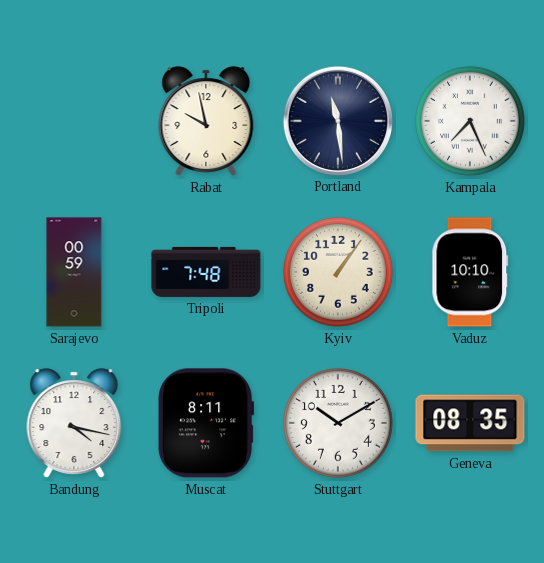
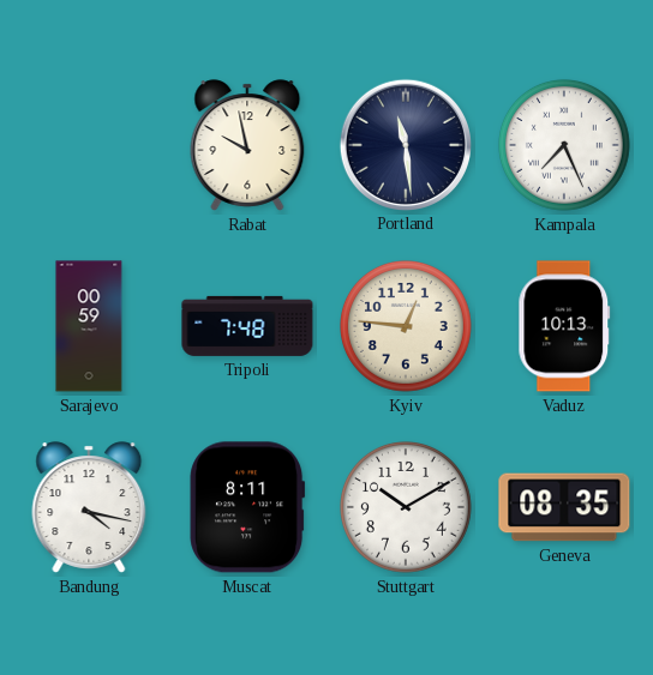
Kyiv: 1:06 -> 12:46 (407, 327)
Vaduz: 10:10 -> 10:13 (564, 326)
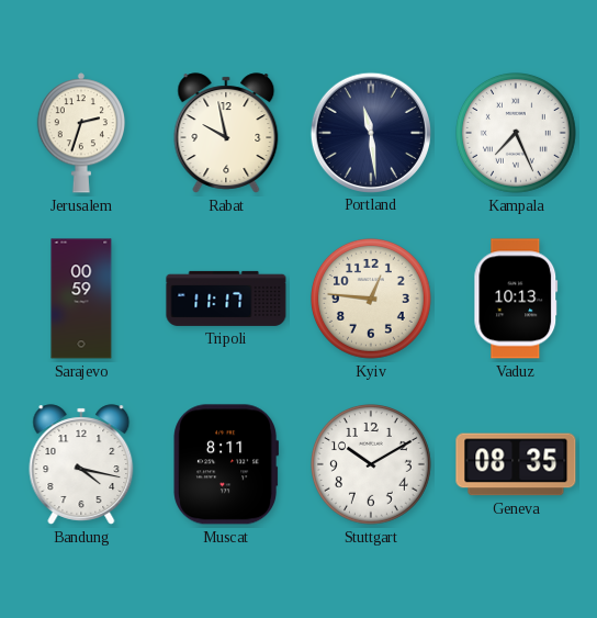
Jerusalem: none -> 2:33 (80, 133)
Tripoli: 7:48 -> 11:17 (226, 299)
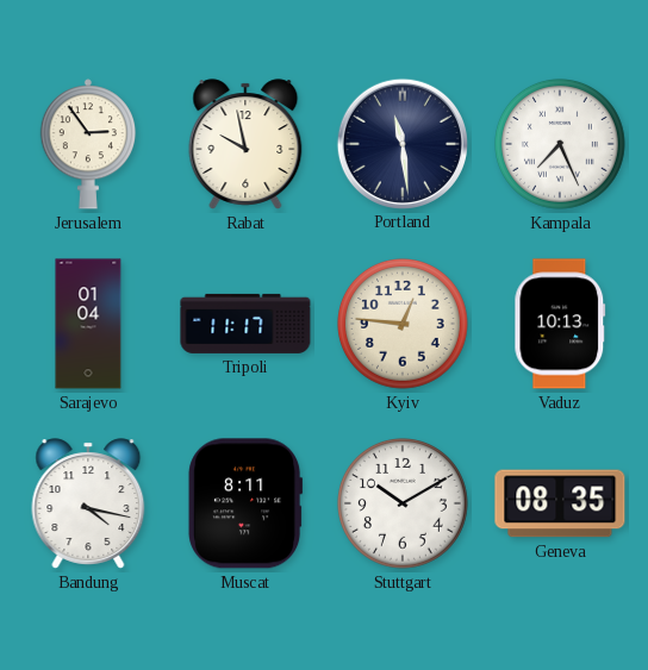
Jerusalem: 2:33 -> 2:54 (87, 144)
Sarajevo: 00:59 -> 01:04 (88, 324)
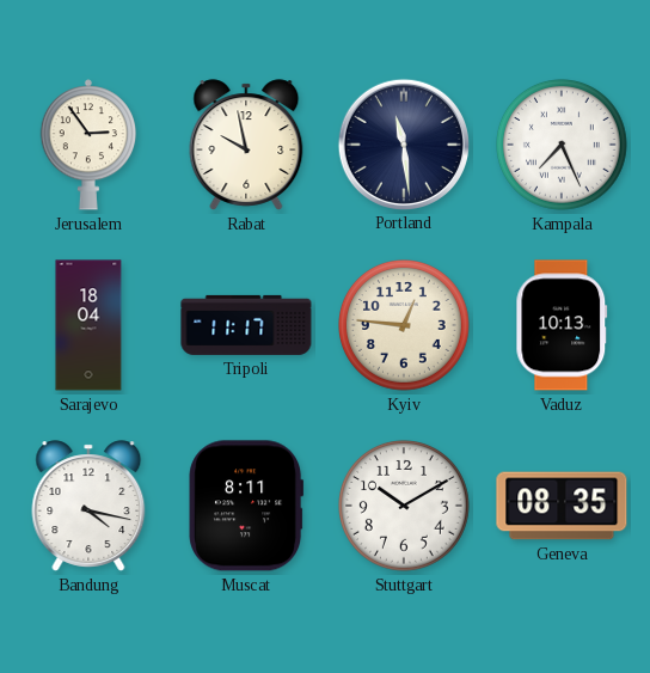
Sarajevo: 01:04 -> 18:04 (88, 325)
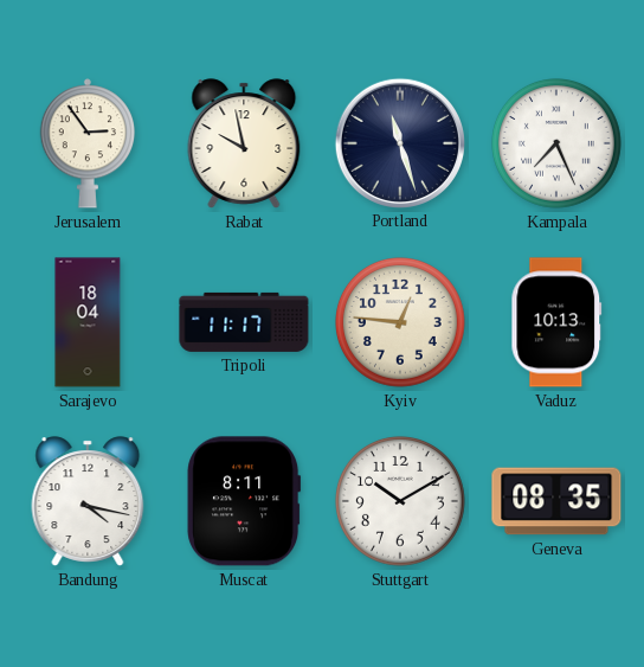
Portland: 11:29 -> 11:27 (399, 142)
